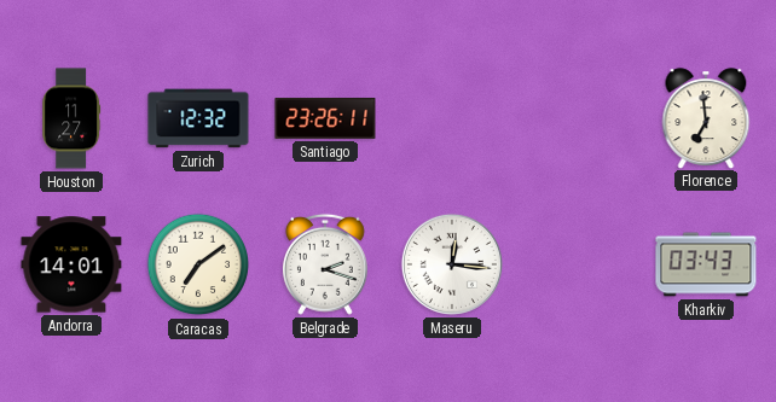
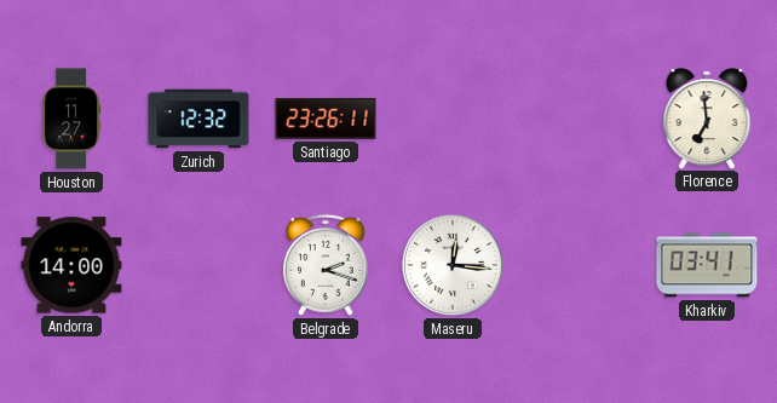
Andorra: 14:01 -> 14:00 (71, 265)
Caracas: 7:09 -> none (198, 264)
Kharkiv: 03:43 -> 03:41 (707, 265)
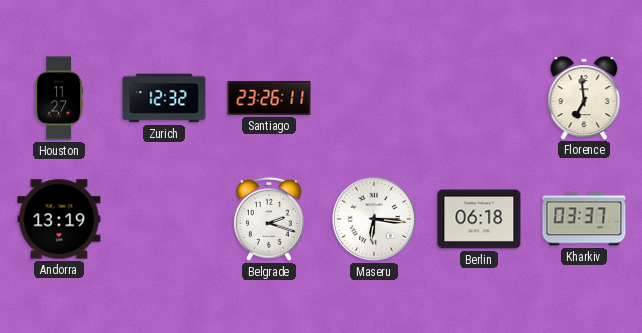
Andorra: 14:00 -> 13:19 (59, 219)
Maseru: 12:16 -> 6:16 (374, 219)
Berlin: none -> 06:18 (479, 219)
Kharkiv: 03:41 -> 03:37 (584, 219)
